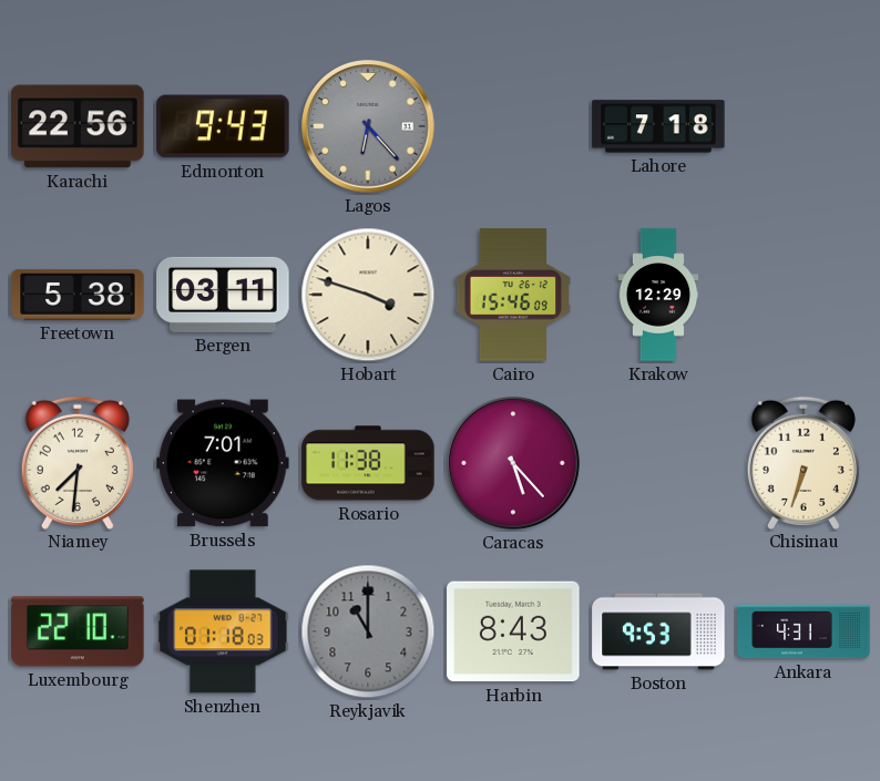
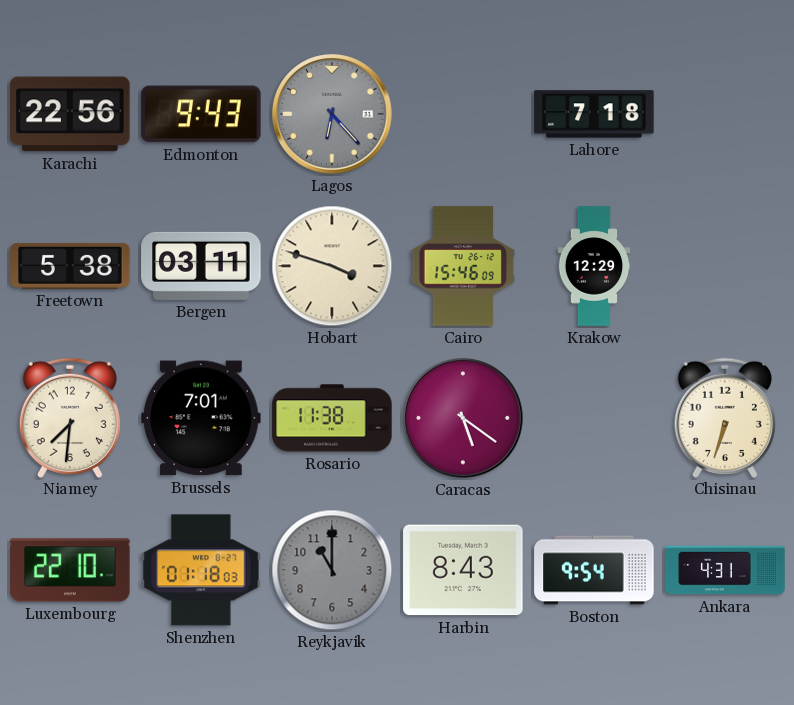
Caracas: 5:23 -> 5:21 (463, 418)
Boston: 9:53 -> 9:54 (594, 570)
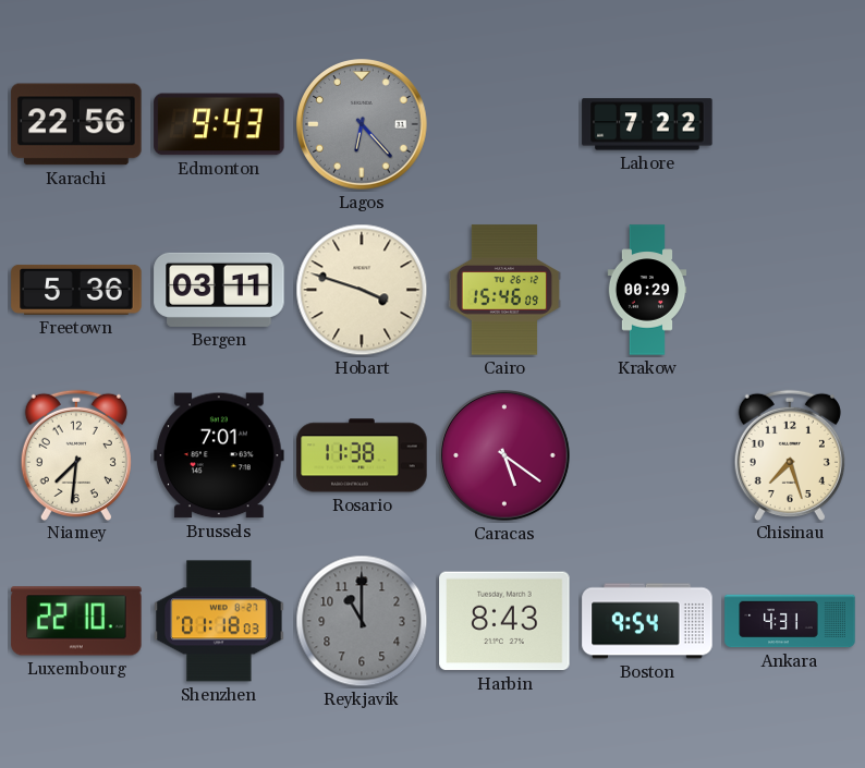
Lahore: 7:18 -> 7:22 (647, 124)
Freetown: 5:38 -> 5:36 (76, 290)
Krakow: 12:29 -> 00:29 (647, 290)
Chisinau: 6:33 -> 7:27 (790, 454)
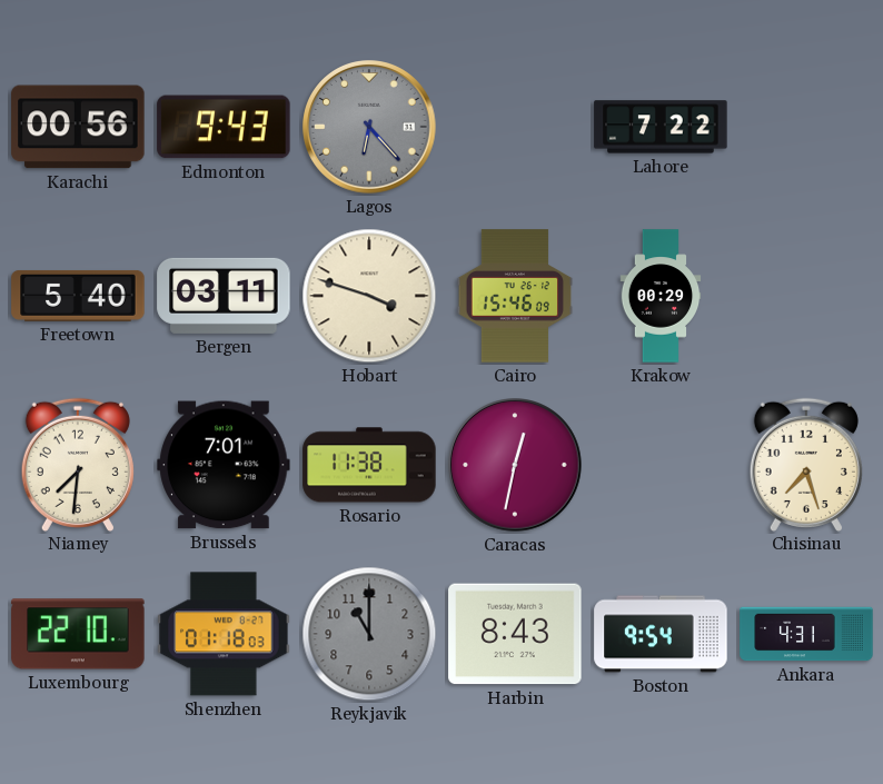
Karachi: 22:56 -> 00:56 (78, 127)
Freetown: 5:36 -> 5:40 (78, 296)
Caracas: 5:21 -> 12:32 (515, 465)
